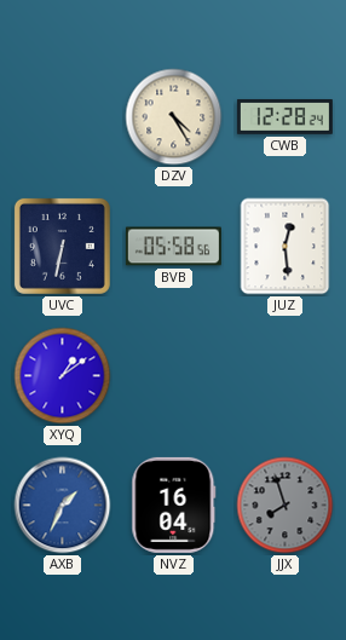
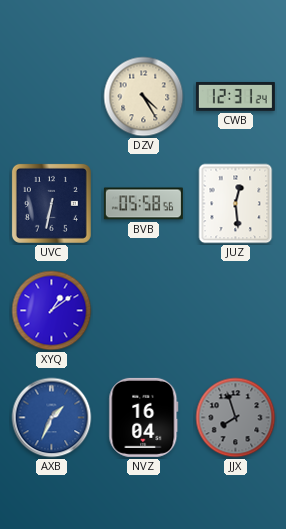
CWB: 12:28 -> 12:31 (235, 97)
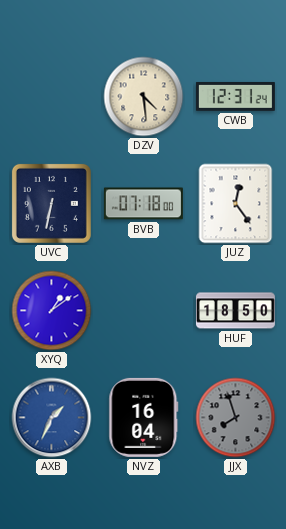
DZV: 4:25 -> 4:29 (144, 97)
BVB: 05:58 -> 07:18 (143, 204)
JUZ: 12:29 -> 12:24 (236, 204)
HUF: none -> 18:50 (235, 311)
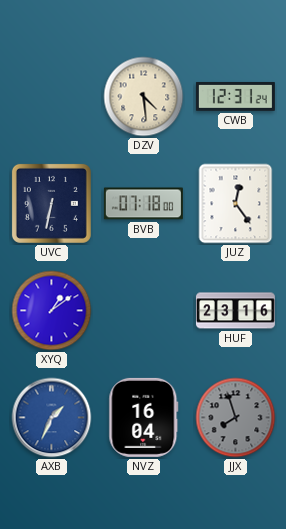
HUF: 18:50 -> 23:16 (235, 311)
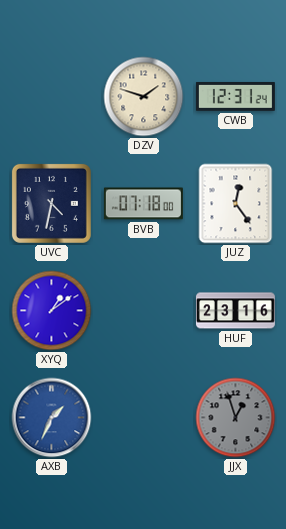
DZV: 4:29 -> 1:48 (144, 97)
UVC: 6:32 -> 4:32 (51, 203)
NVZ: 16:04 -> none (144, 417)
JJX: 7:57 -> 12:57 (236, 418)
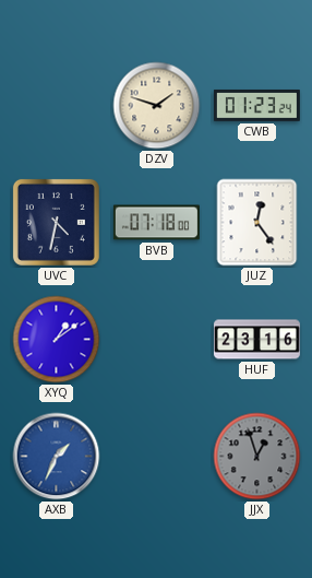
CWB: 12:31 -> 01:23 (256, 106)
